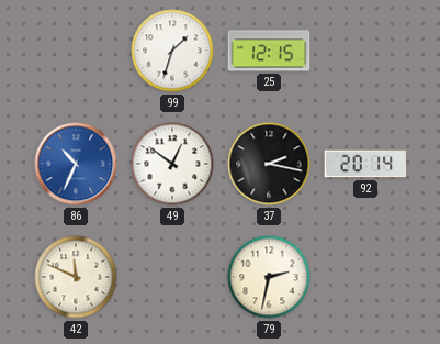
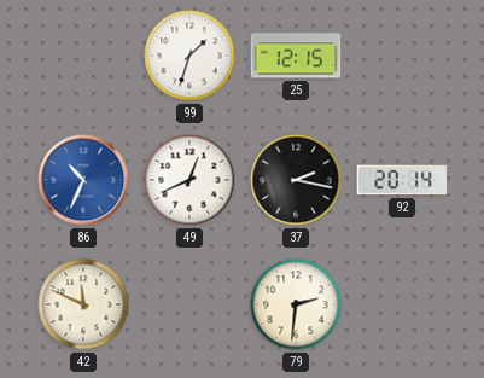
49: 12:51 -> 12:41 (189, 180)
79: 2:32 -> 2:31 (296, 304)
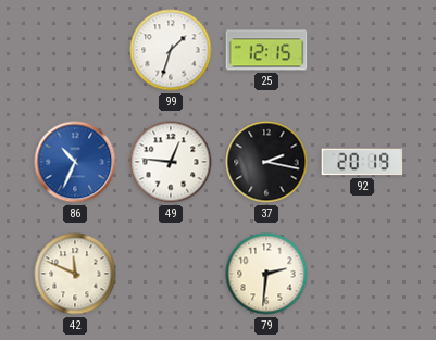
49: 12:41 -> 12:46 (171, 162)
92: 20:14 -> 20:19 (362, 162)
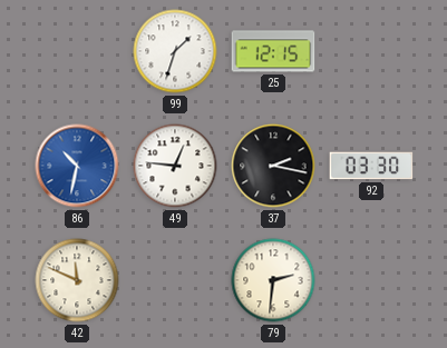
86: 10:34 -> 10:32 (77, 166)
92: 20:19 -> 03:30 (371, 166)
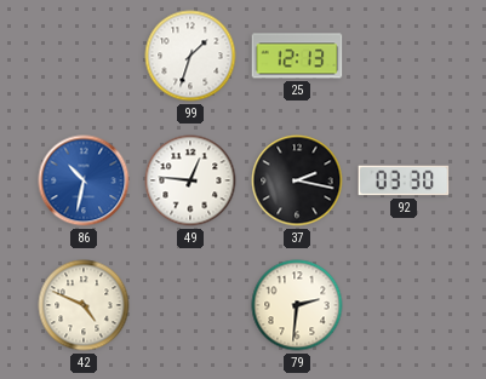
25: 12:15 -> 12:13 (297, 56)
42: 11:49 -> 4:49 (84, 305)
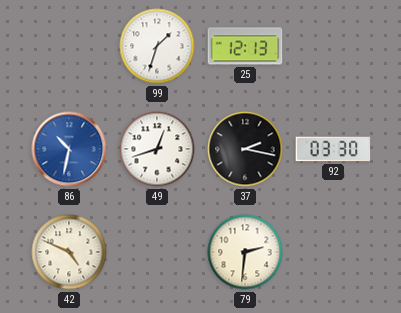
49: 12:46 -> 12:42 (157, 149)
